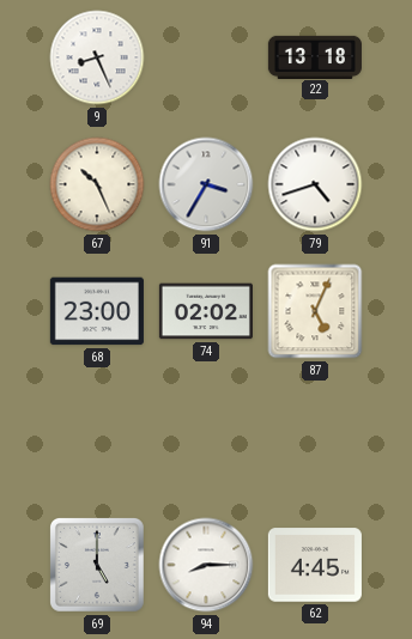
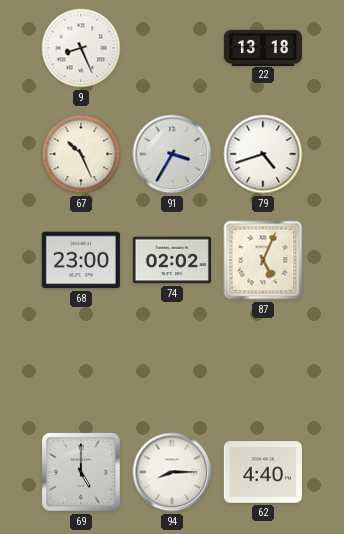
62: 4:45 -> 4:40 (263, 472)
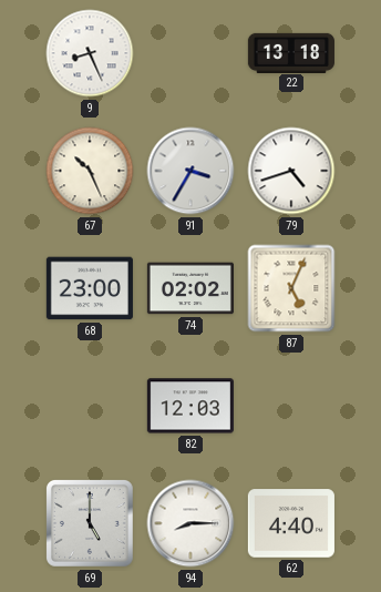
82: none -> 12:03 (190, 406)
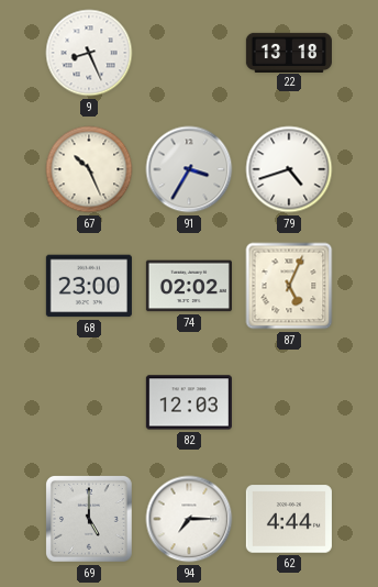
94: 8:15 -> 7:15 (189, 519)
62: 4:40 -> 4:44 (289, 519)
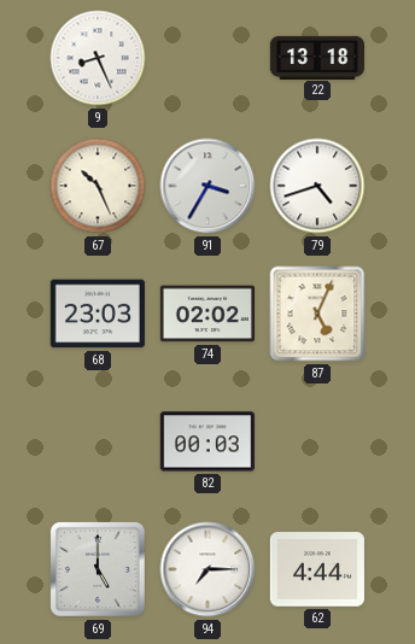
68: 23:00 -> 23:03 (98, 314)
82: 12:03 -> 00:03 (207, 441)
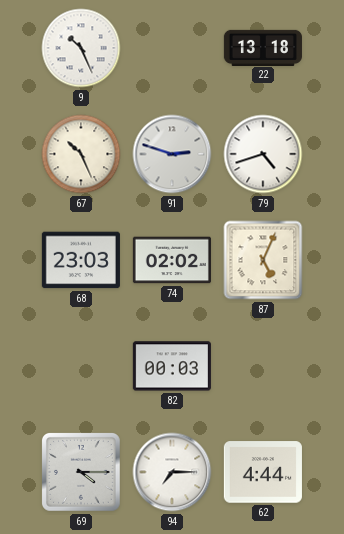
9: 8:26 -> 10:26 (81, 48)
91: 3:35 -> 2:48 (172, 154)
69: 5:00 -> 4:15 (81, 472)
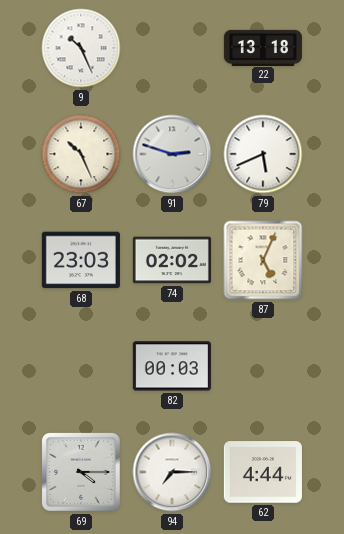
79: 4:42 -> 5:41 (263, 154)
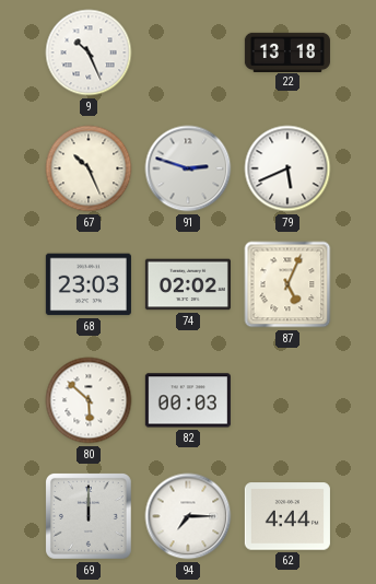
80: none -> 5:52 (89, 400)
69: 4:15 -> 12:00 (89, 516)
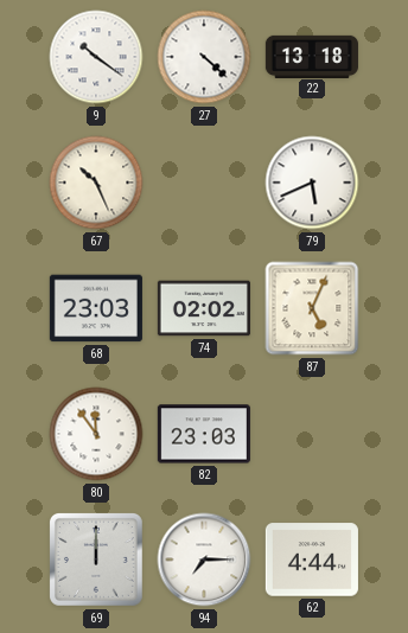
9: 10:26 -> 10:21 (96, 57)
27: none -> 4:22 (204, 57)
91: 2:48 -> none (188, 168)
80: 5:52 -> 11:54 (96, 434)
82: 00:03 -> 23:03 (204, 434)
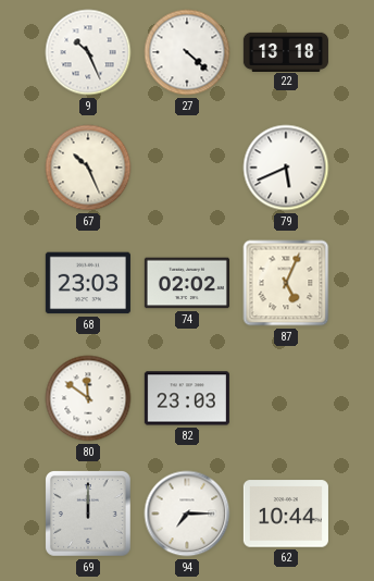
9: 10:21 -> 10:26 (88, 52)
80: 11:54 -> 11:51 (88, 398)
62: 4:44 -> 10:44 (286, 514)
